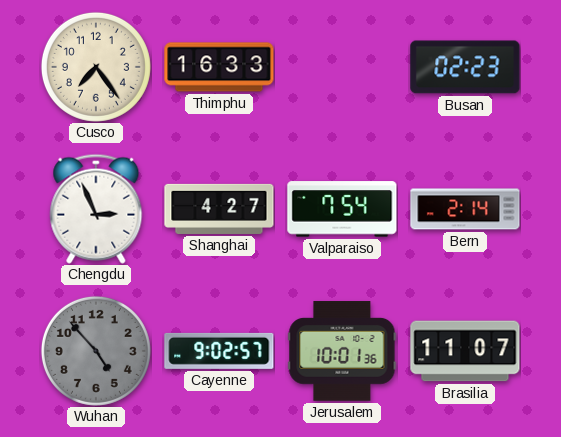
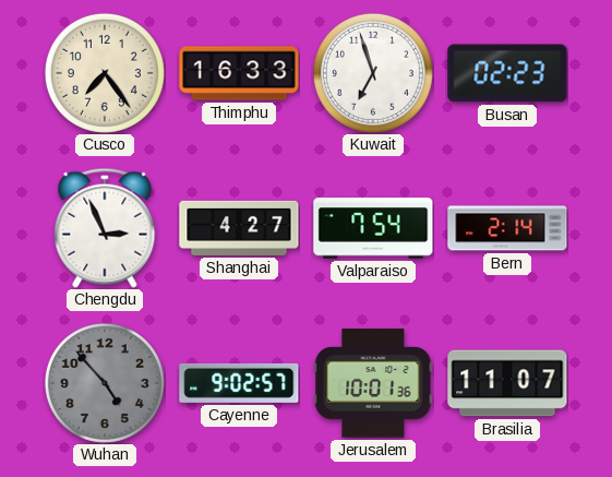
Kuwait: none -> 6:57 (373, 73)
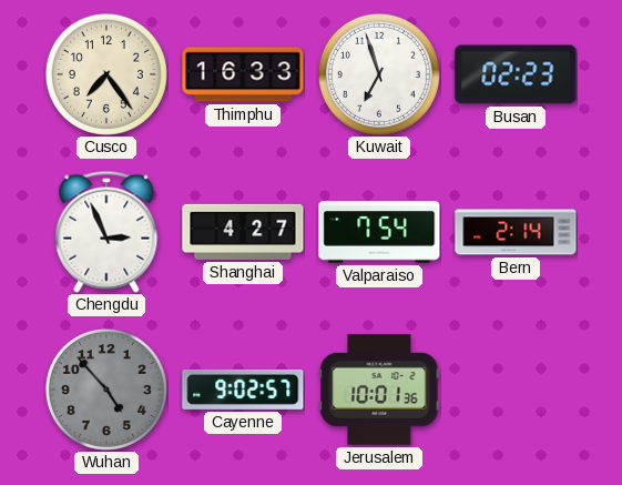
Brasilia: 11:07 -> none (507, 383)
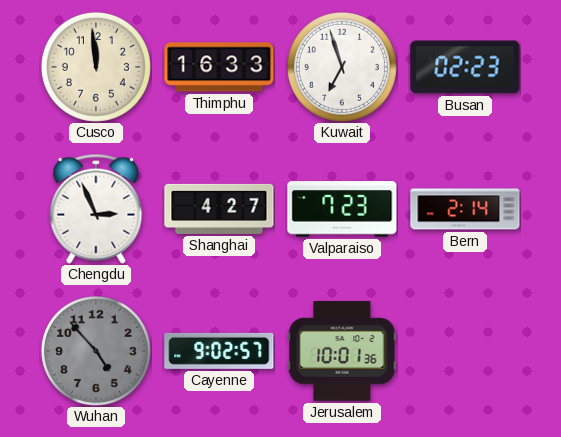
Cusco: 7:24 -> 11:59 (96, 67)
Valparaiso: 7:54 -> 7:23 (342, 209)
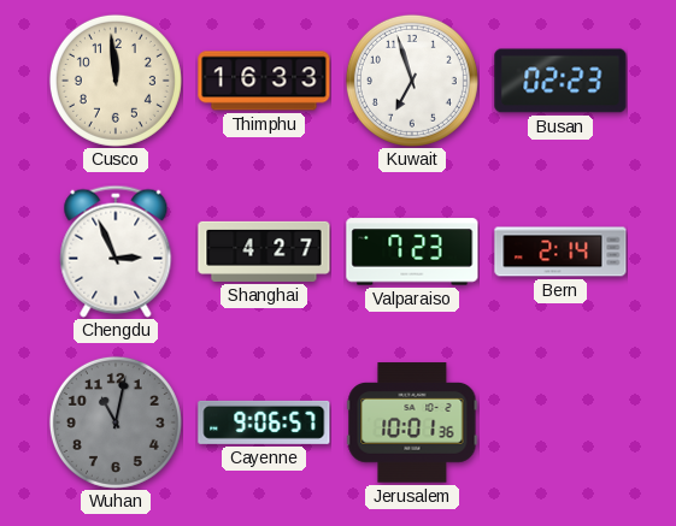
Wuhan: 4:53 -> 11:02 (116, 422)
Cayenne: 9:02 -> 9:06 (264, 422)
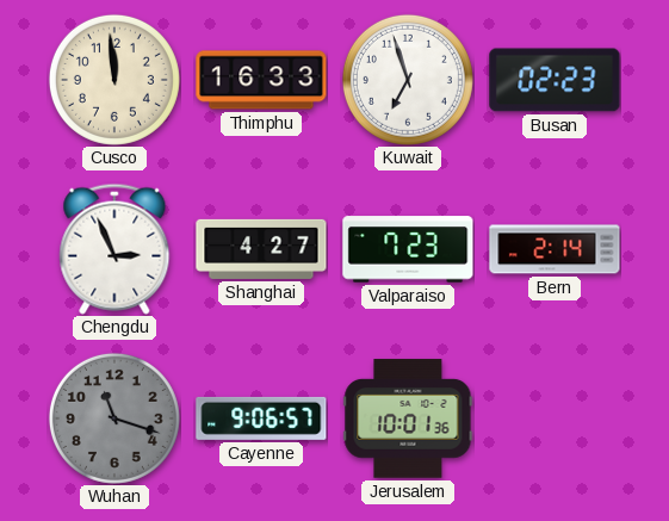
Wuhan: 11:02 -> 11:18 (114, 418)
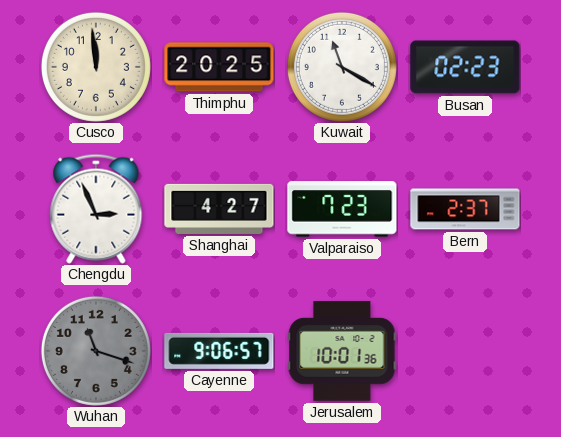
Thimphu: 16:33 -> 20:25 (219, 67)
Kuwait: 6:57 -> 11:20 (342, 67)
Bern: 2:14 -> 2:37 (465, 209)
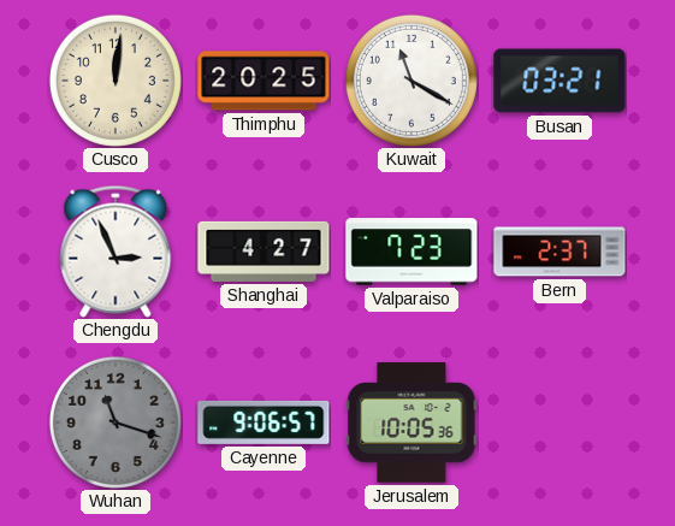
Cusco: 11:59 -> 12:01 (116, 81)
Busan: 02:23 -> 03:21 (559, 81)
Jerusalem: 10:01 -> 10:05 (411, 422)
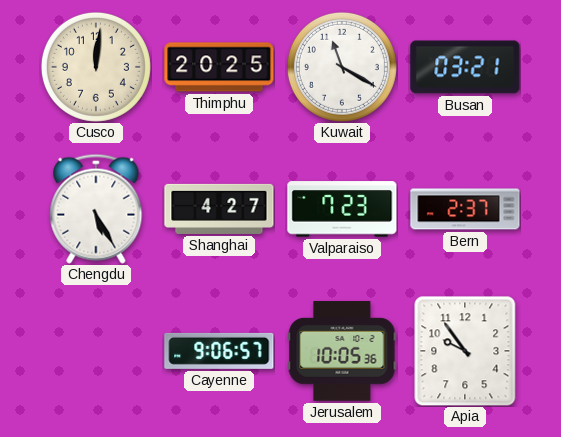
Chengdu: 2:56 -> 5:25 (96, 209)
Wuhan: 11:18 -> none (116, 422)
Apia: none -> 9:54 (465, 351)
